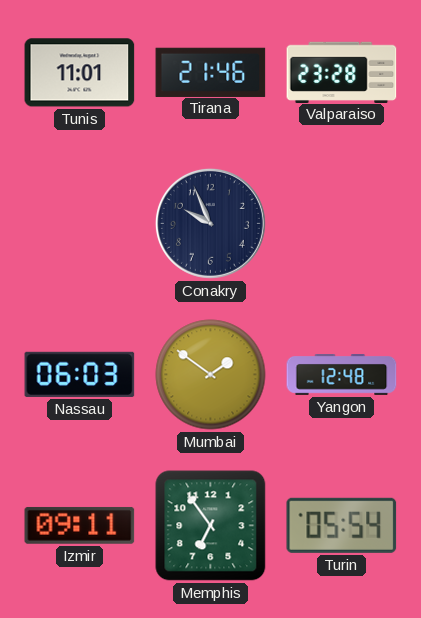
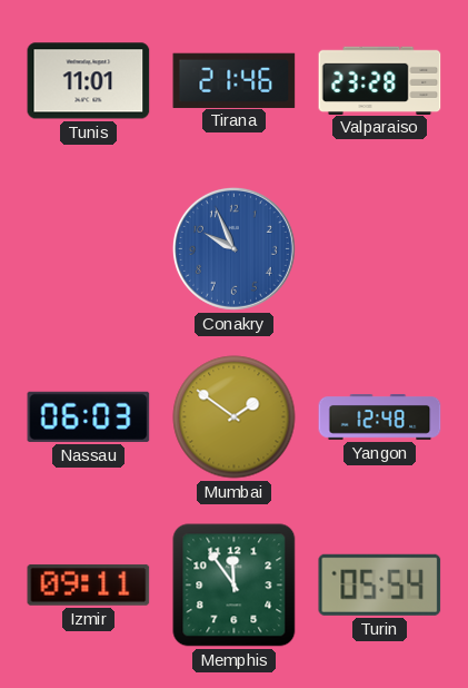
Conakry dial: navy -> blue (233, 248)
Memphis: 6:54 -> 11:54 (235, 586)
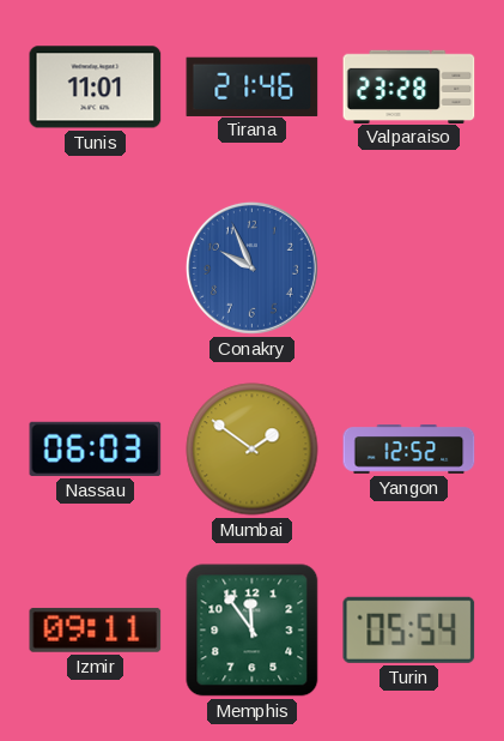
Yangon: 12:48 -> 12:52 (409, 450)
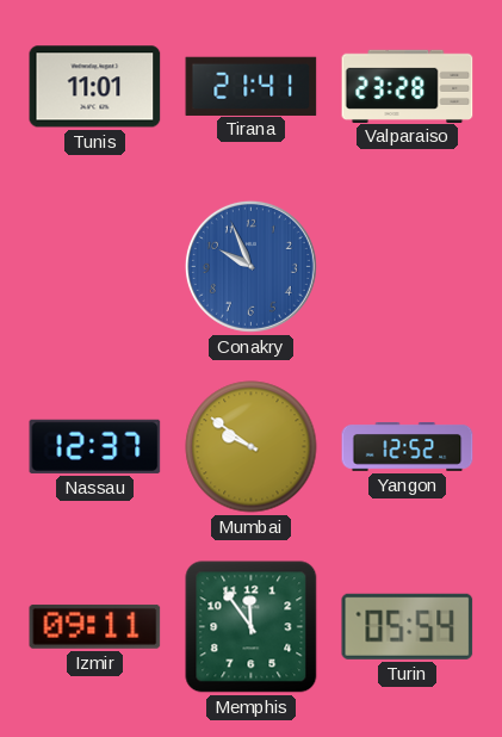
Tirana: 21:46 -> 21:41 (252, 86)
Nassau: 06:03 -> 12:37 (95, 446)
Mumbai: 1:51 -> 9:51 (252, 447)
